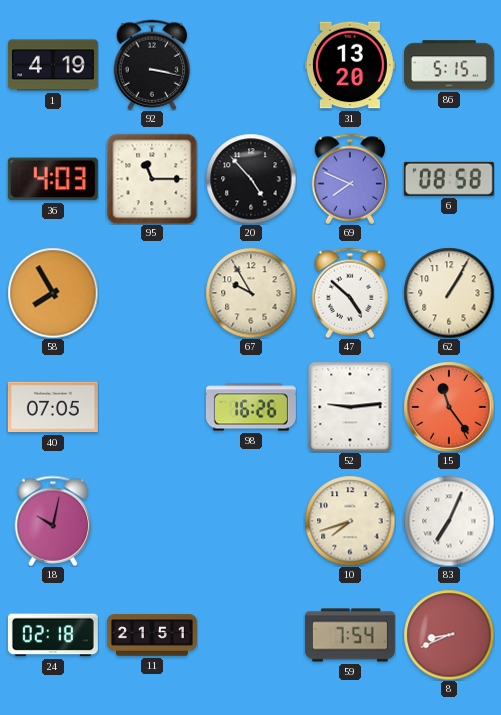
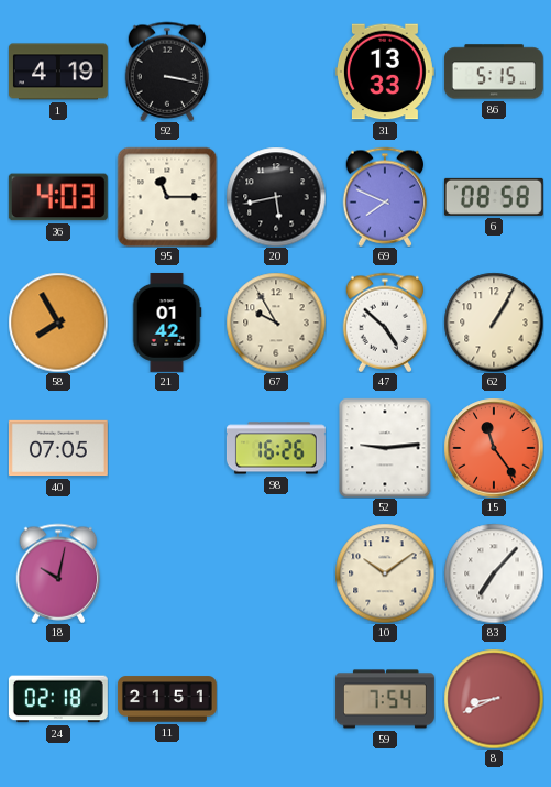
31: 13:20 -> 13:33 (385, 72)
20: 4:53 -> 5:43 (276, 197)
21: none -> 01:42 (167, 323)
10: 7:42 -> 10:09 (385, 573)
83: 7:04 -> 7:07 (494, 573)
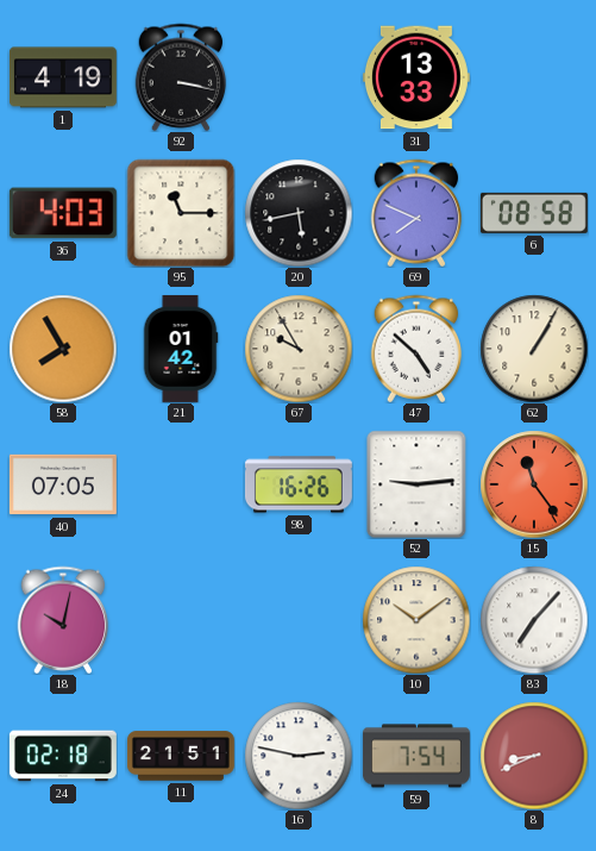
86: 5:15 -> none (494, 72)
16: none -> 2:47 (299, 756)
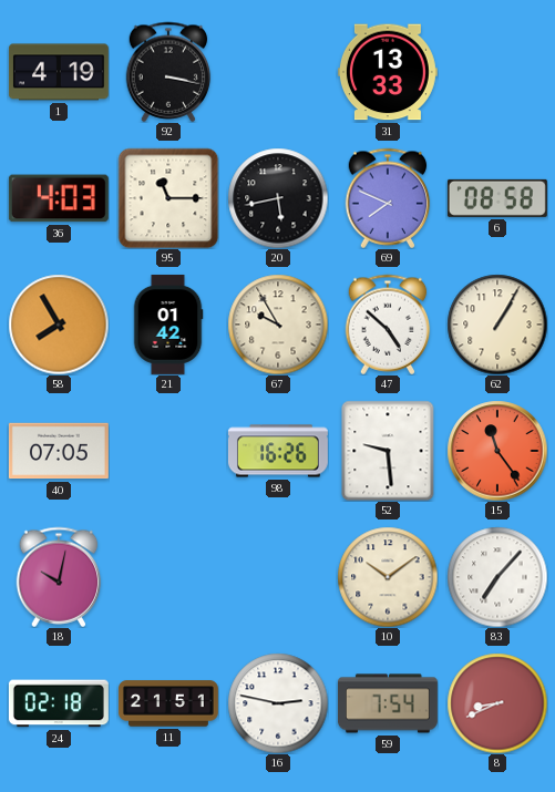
52: 9:14 -> 9:29 (388, 451)
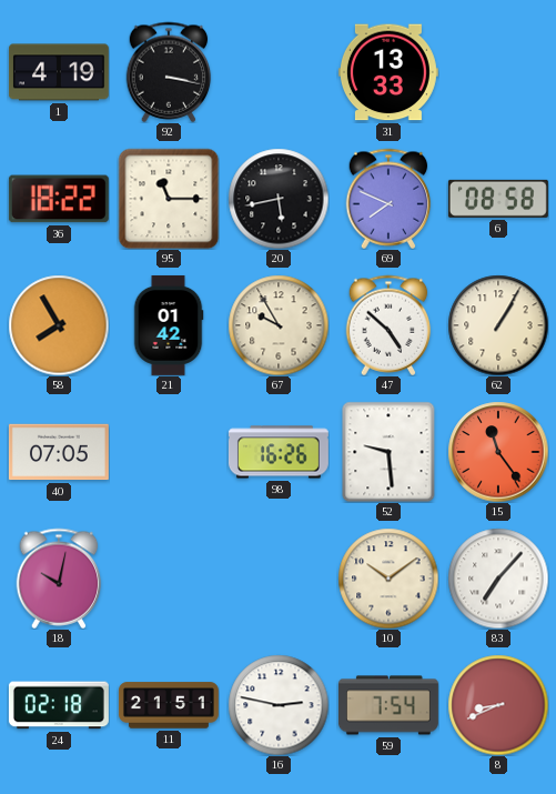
36: 4:03 -> 18:22 (59, 199)
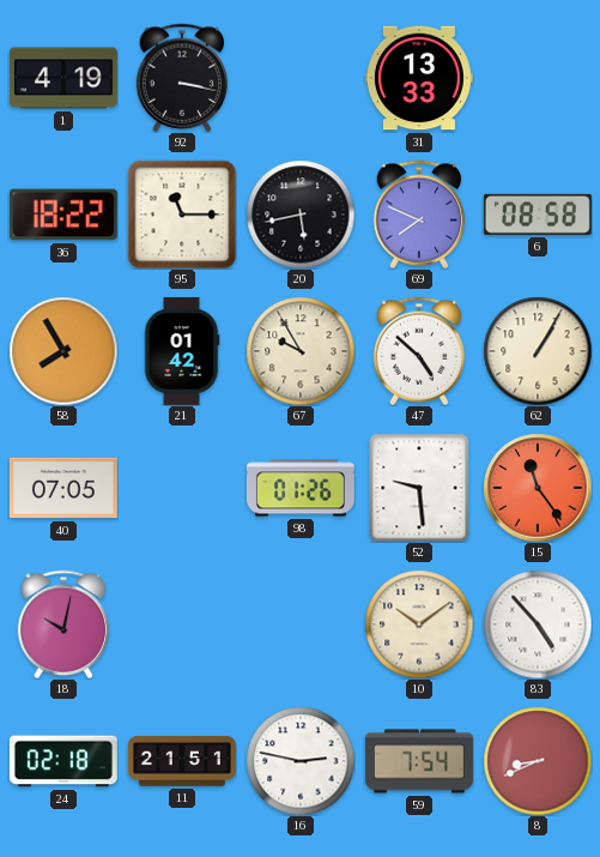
98: 16:26 -> 01:26 (301, 488)
83: 7:07 -> 4:53 (538, 624)
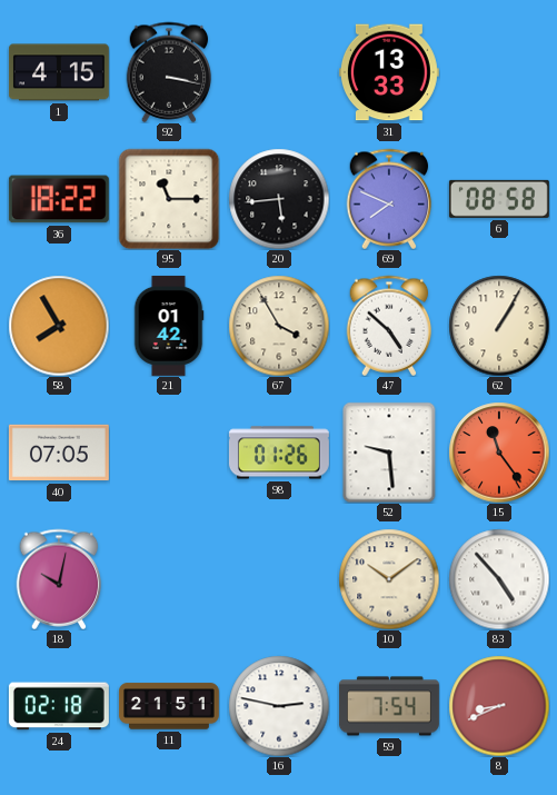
1: 4:19 -> 4:15 (59, 72)
20: 5:43 -> 5:44 (279, 199)
67: 9:55 -> 3:55 (279, 326)
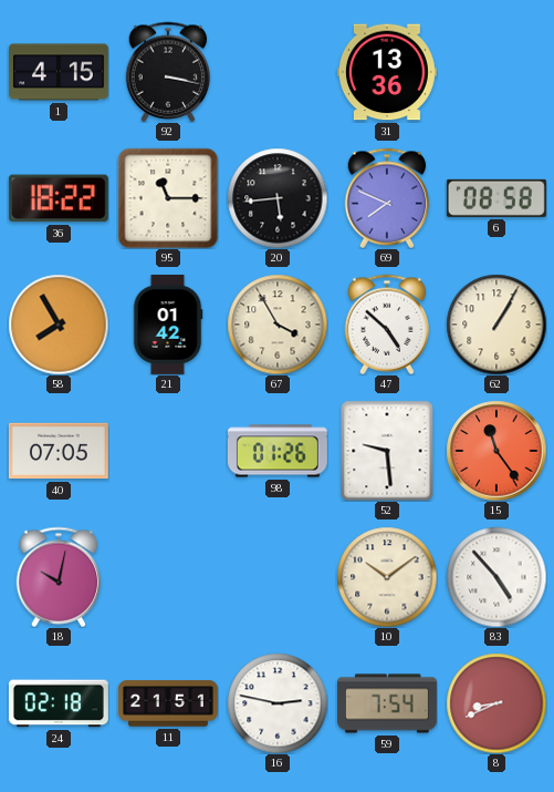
31: 13:33 -> 13:36 (387, 72)
